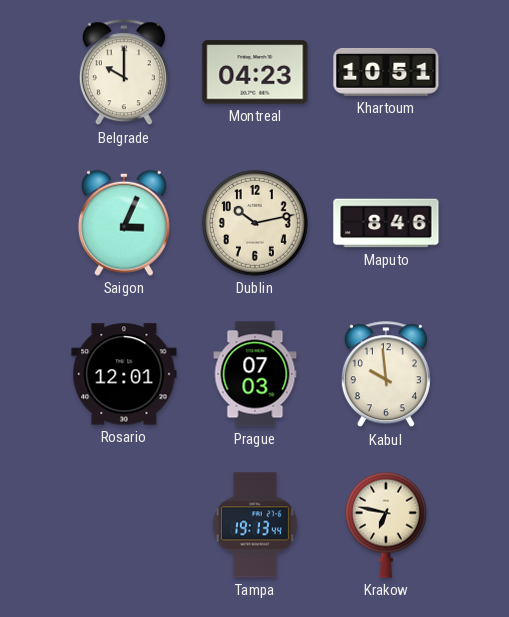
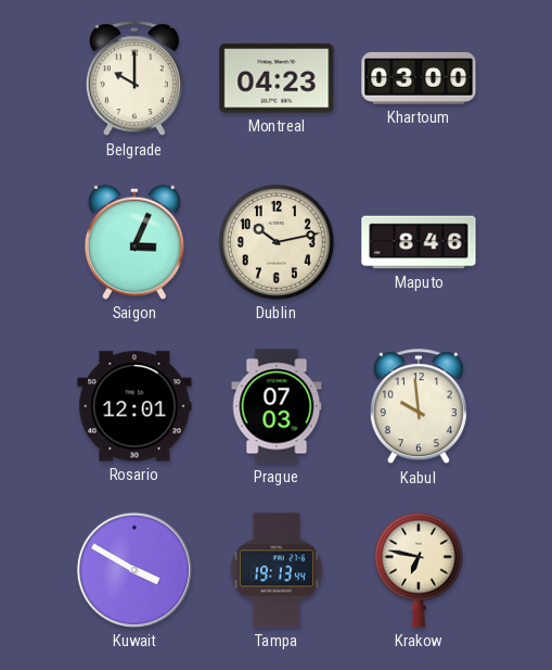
Khartoum: 10:51 -> 03:00 (419, 78)
Kuwait: none -> 3:50 (134, 570)
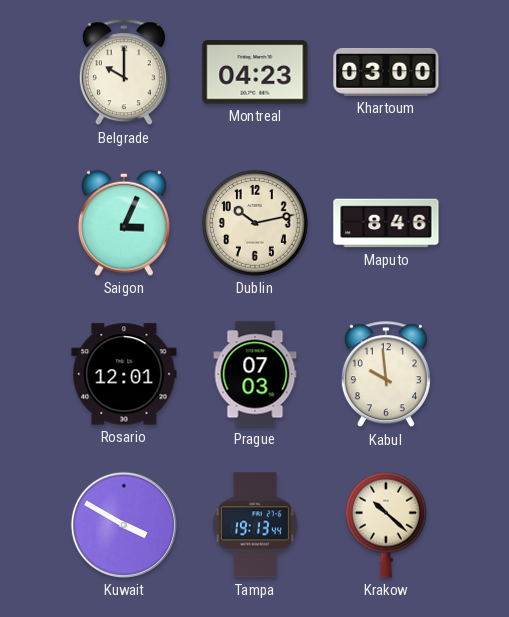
Krakow: 6:47 -> 10:22 (386, 525)
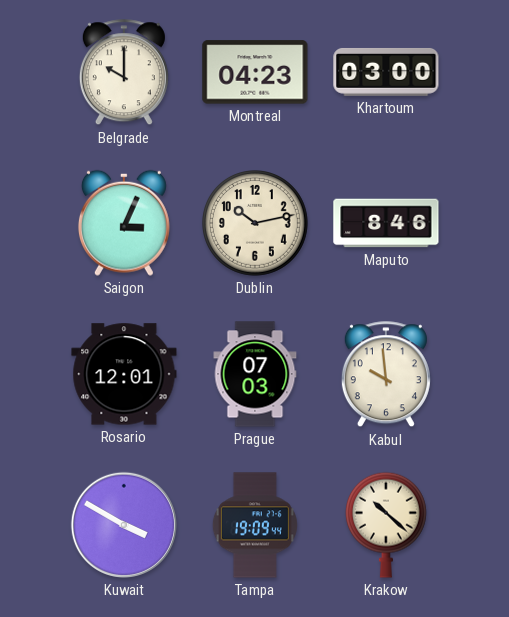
Tampa: 19:13 -> 19:09 (255, 525)
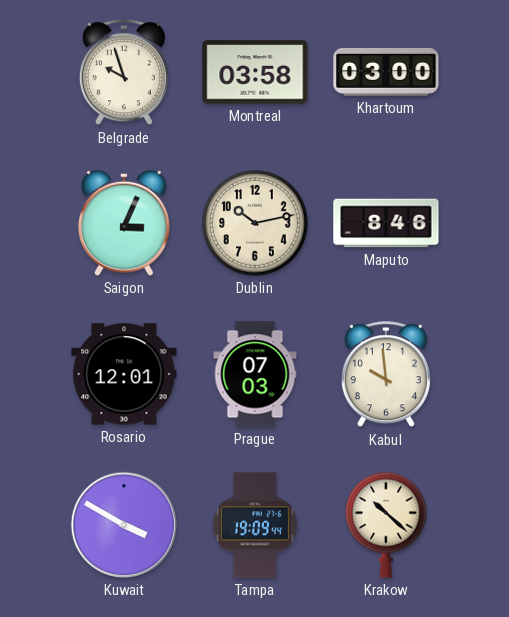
Belgrade: 10:00 -> 9:57 (124, 73)
Montreal: 04:23 -> 03:58 (255, 72)
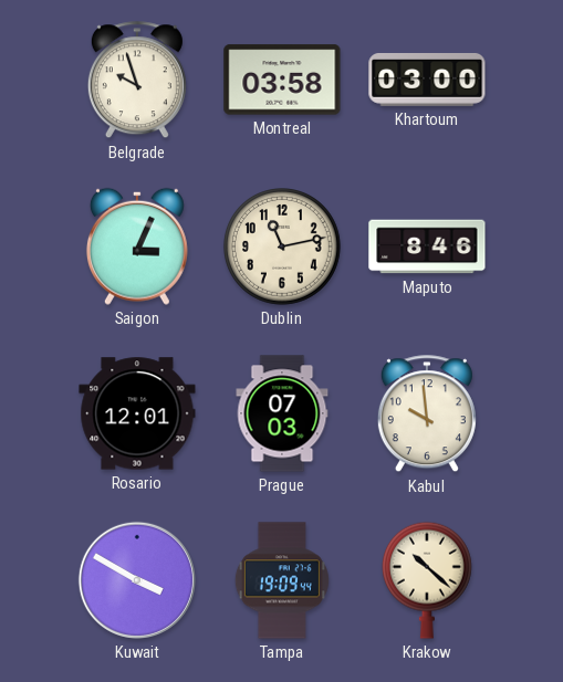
Dublin: 10:13 -> 11:13 (283, 248)
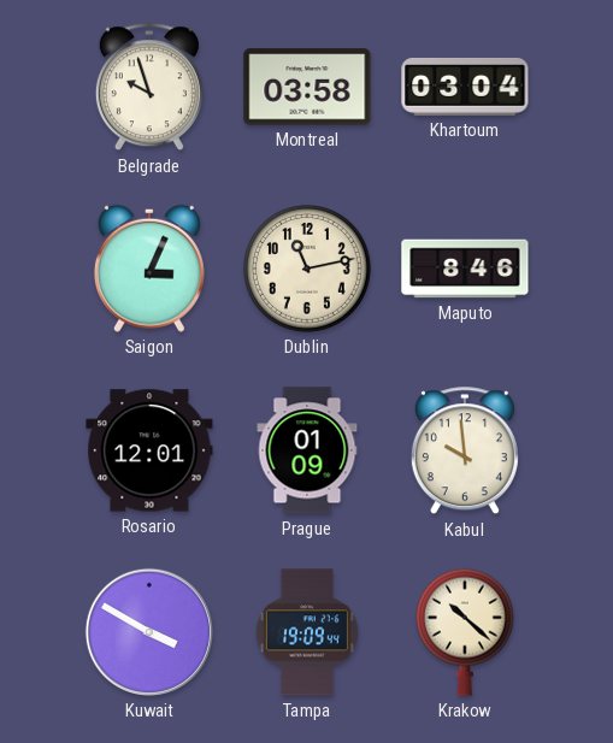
Khartoum: 03:00 -> 03:04 (465, 87)
Prague: 07:03 -> 01:09 (307, 450)
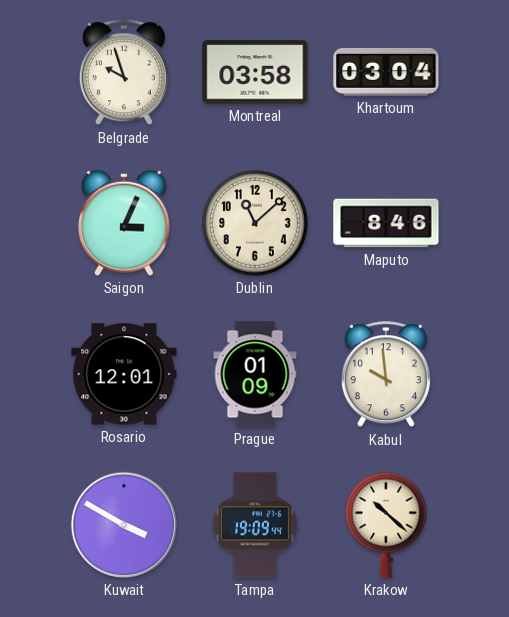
Dublin: 11:13 -> 11:08 (256, 224)
